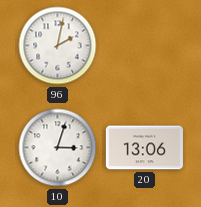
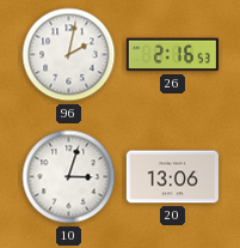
26: none -> 2:16 (172, 55)
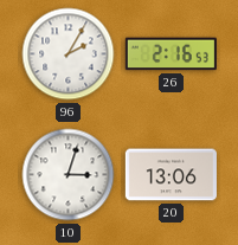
96: 2:02 -> 2:05 (69, 54)
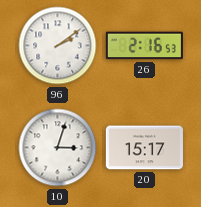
96: 2:05 -> 2:09 (58, 46)
20: 13:06 -> 15:17 (144, 148)
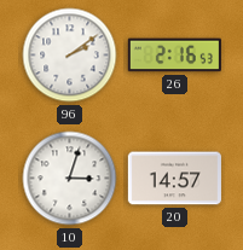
20: 15:17 -> 14:57 (174, 179)
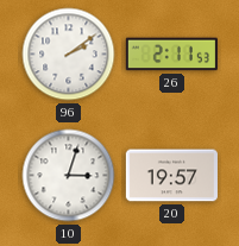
26: 2:16 -> 2:11 (171, 55)
20: 14:57 -> 19:57 (171, 176)
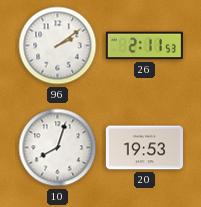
10: 3:03 -> 8:03 (58, 148)
20: 19:57 -> 19:53 (144, 148)
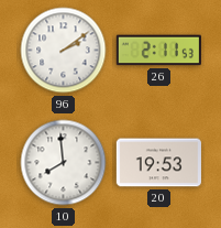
10: 8:03 -> 7:59 (64, 163)
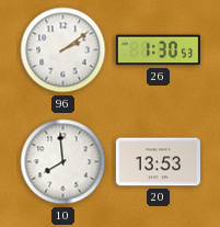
26: 2:11 -> 1:30 (158, 50)
20: 19:53 -> 13:53 (158, 162)
